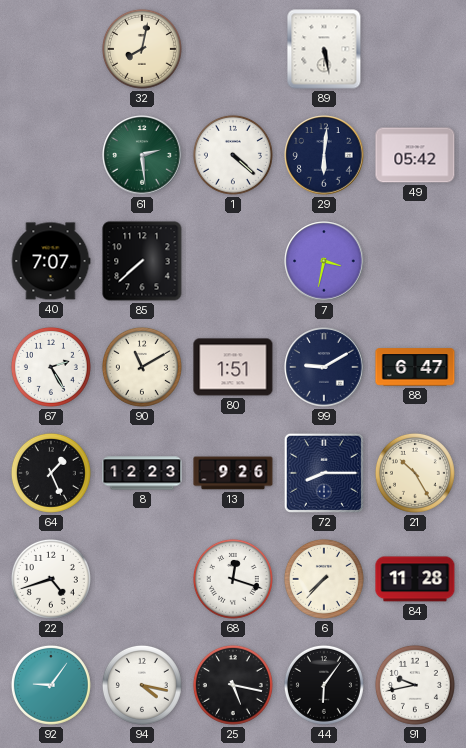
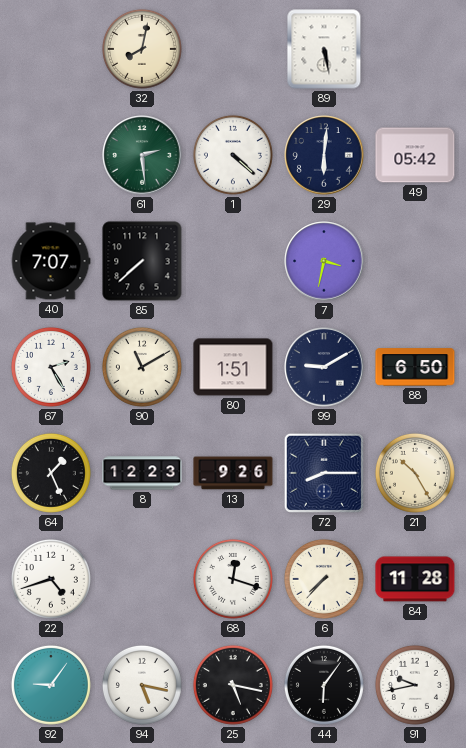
88: 6:47 -> 6:50 (415, 367)
94: 4:17 -> 5:17 (142, 685)
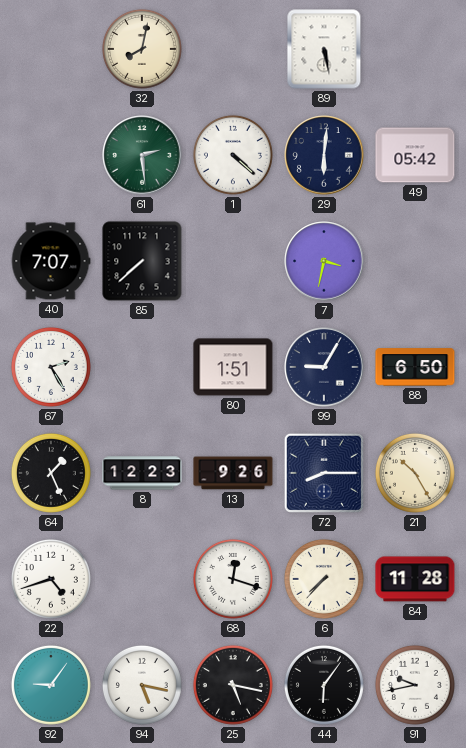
90: 11:10 -> none (142, 367)
99: 9:10 -> 9:05 (324, 367)
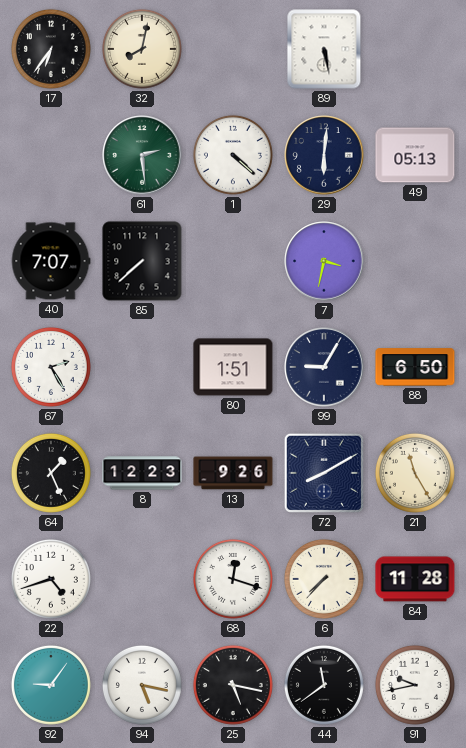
17: none -> 6:36 (51, 49)
49: 05:42 -> 05:13 (415, 155)
72: 8:15 -> 8:10 (324, 473)
21: 10:25 -> 11:25 (415, 473)
44: 6:06 -> 11:39 (324, 685)
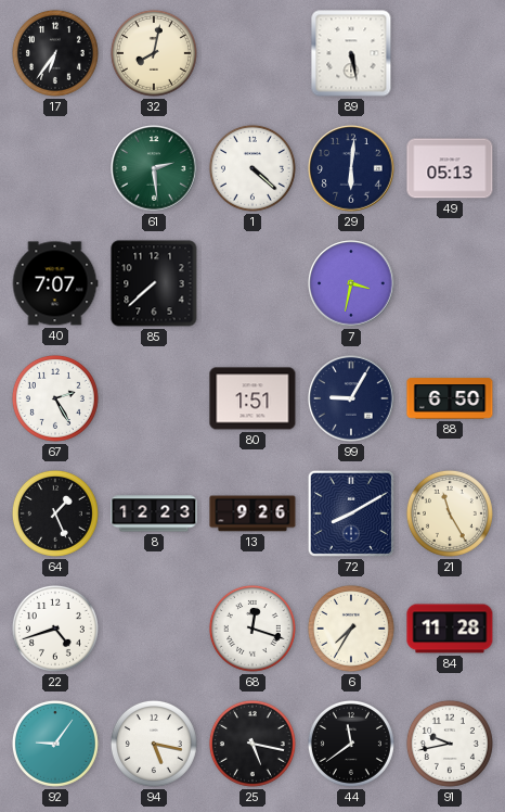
6: 7:37 -> 7:35 (351, 629)
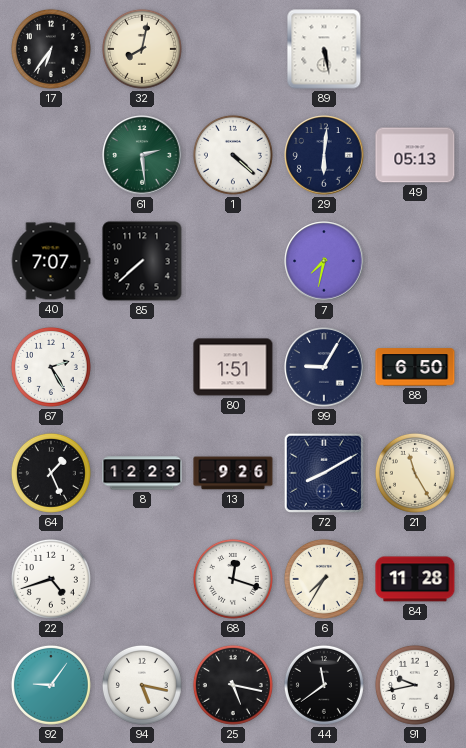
7: 3:32 -> 7:32 (324, 261)
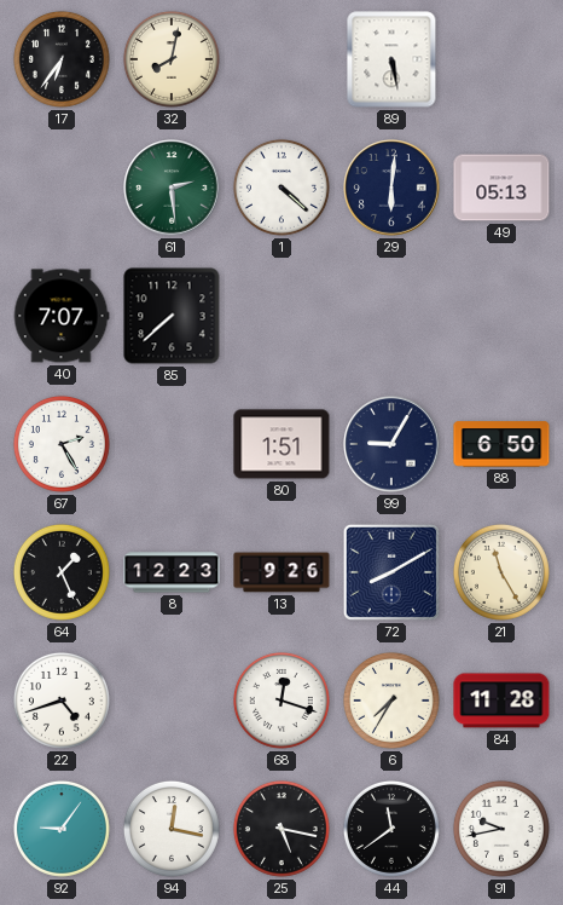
7: 7:32 -> none (324, 261)
94: 5:17 -> 12:17 (172, 829)
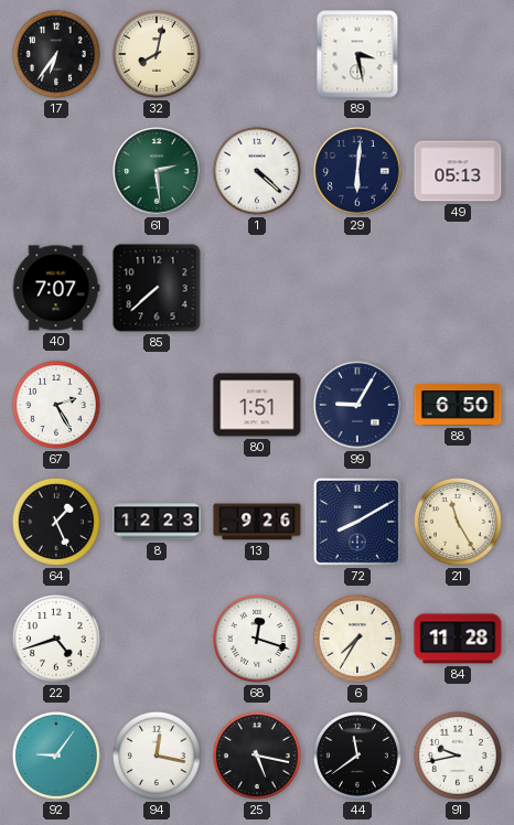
89: 5:28 -> 3:28 (357, 54)
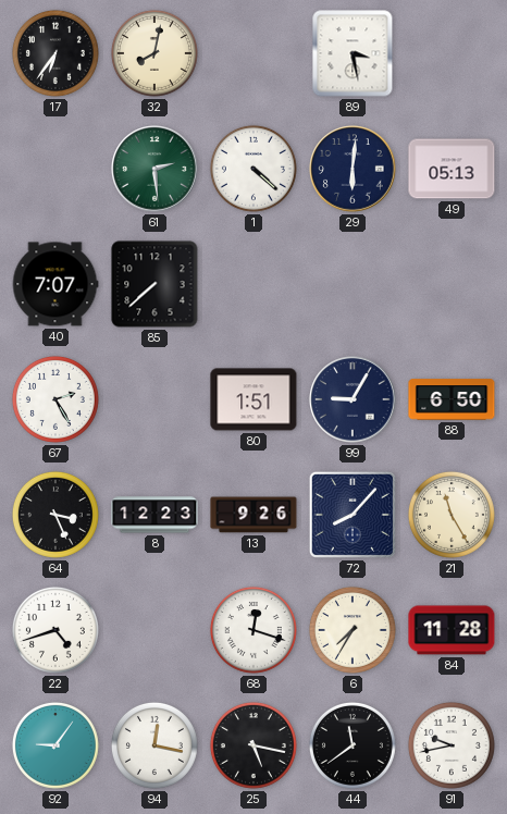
64: 1:26 -> 3:26 (55, 515)
72: 8:10 -> 8:07 (353, 515)
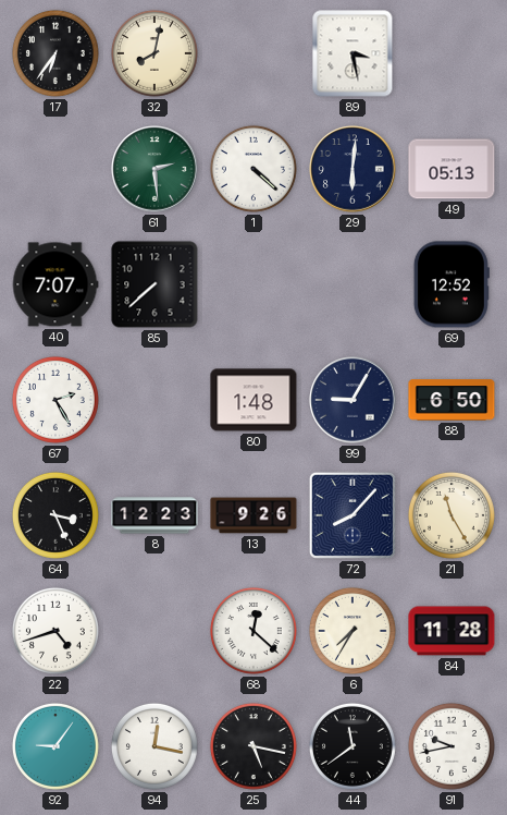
69: none -> 12:52 (452, 284)
80: 1:51 -> 1:48 (253, 400)
68: 12:18 -> 12:22 (253, 631)
